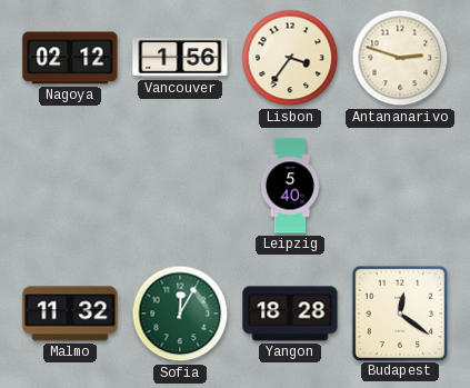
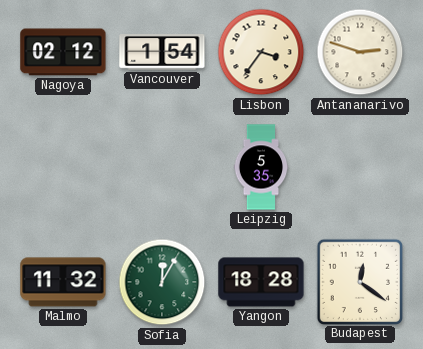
Vancouver: 1:56 -> 1:54 (162, 53)
Leipzig: 5:40 -> 5:35 (261, 167)
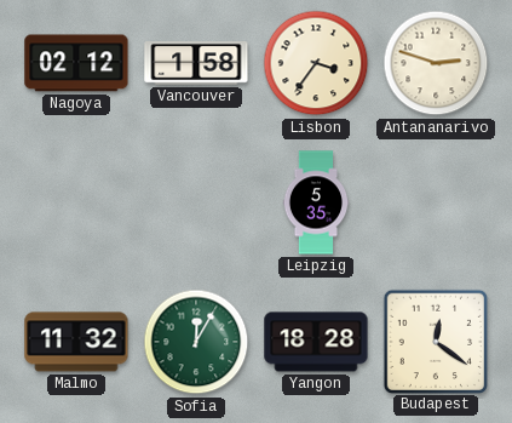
Vancouver: 1:54 -> 1:58 (196, 64)
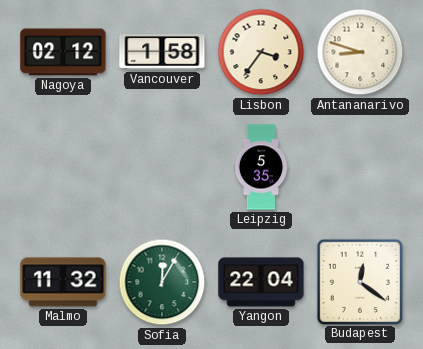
Antananarivo: 2:48 -> 8:48 (360, 52)
Yangon: 18:28 -> 22:04 (261, 282)
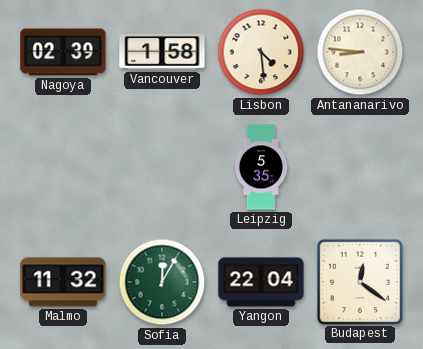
Nagoya: 02:12 -> 02:39 (63, 52)
Lisbon: 3:36 -> 4:29 (261, 52)
Antananarivo: 8:48 -> 8:46 (360, 52)
